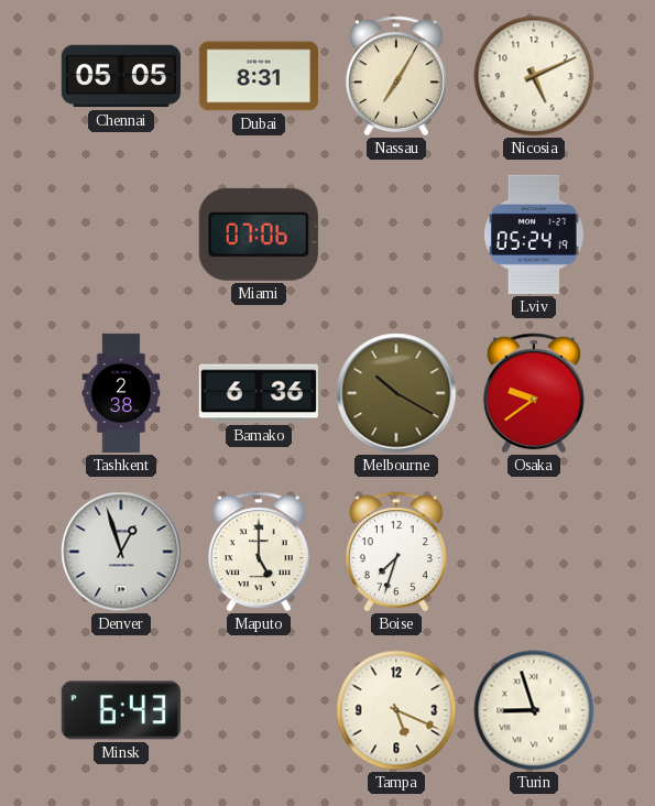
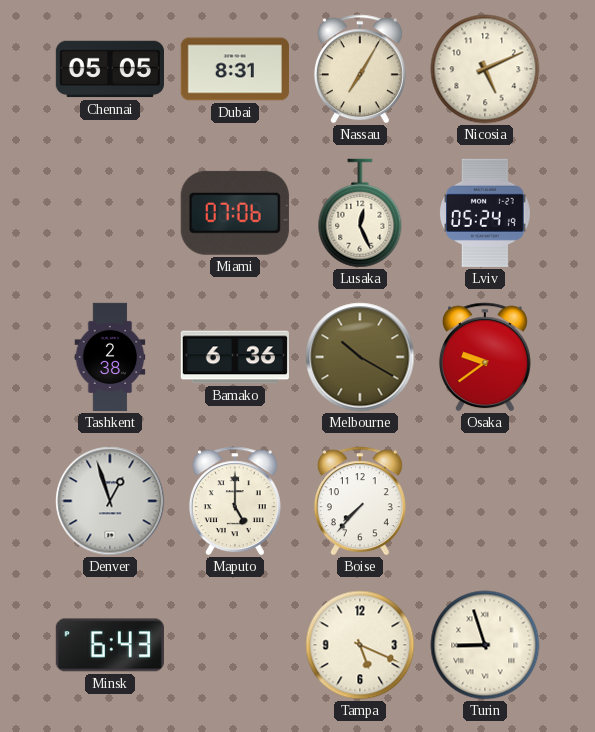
Lusaka: none -> 12:26 (360, 213)
Boise: 7:33 -> 7:37 (360, 501)
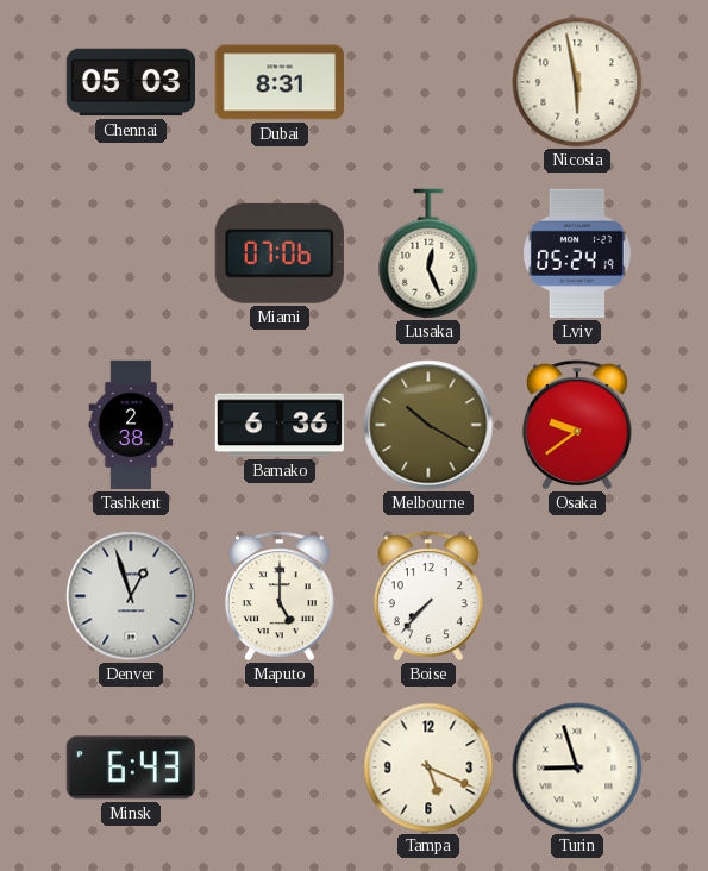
Chennai: 05:05 -> 05:03 (130, 82)
Nassau: 7:05 -> none (360, 69)
Nicosia: 5:11 -> 5:58 (577, 82)
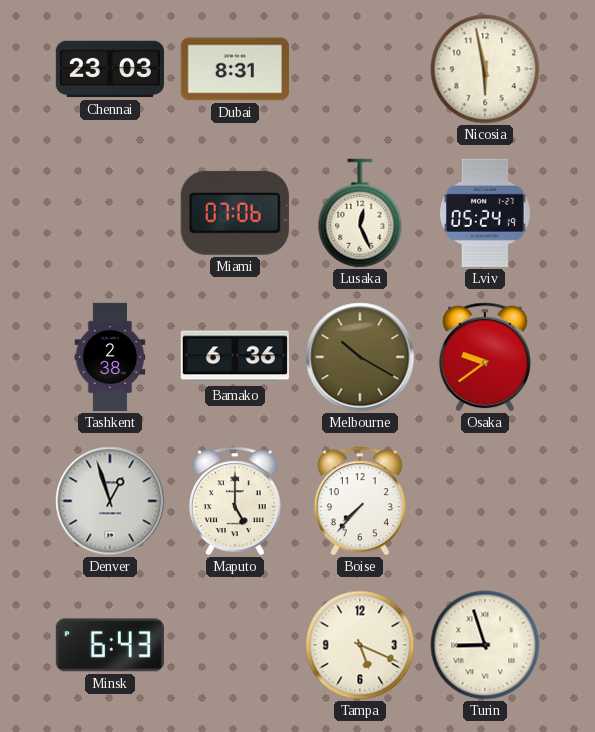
Chennai: 05:03 -> 23:03 (109, 69)
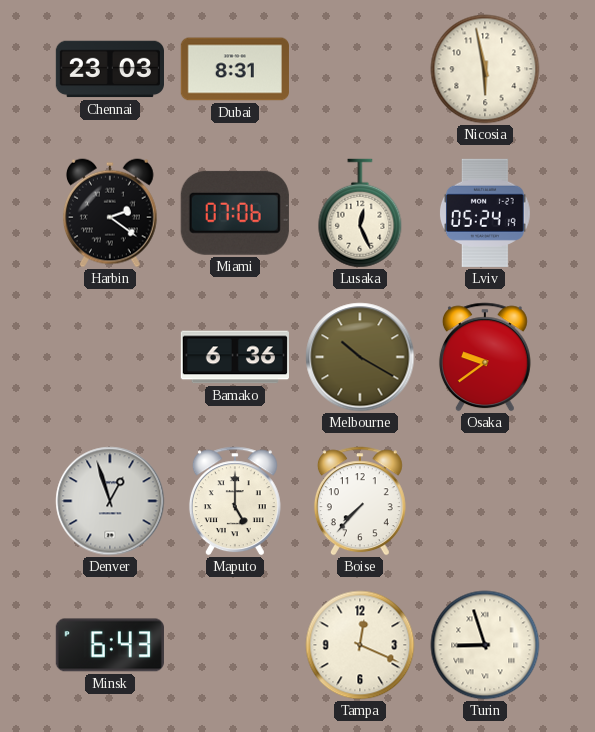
Harbin: none -> 2:21 (110, 213)
Tashkent: 2:38 -> none (110, 357)
Tampa: 5:19 -> 12:19 (360, 645)
